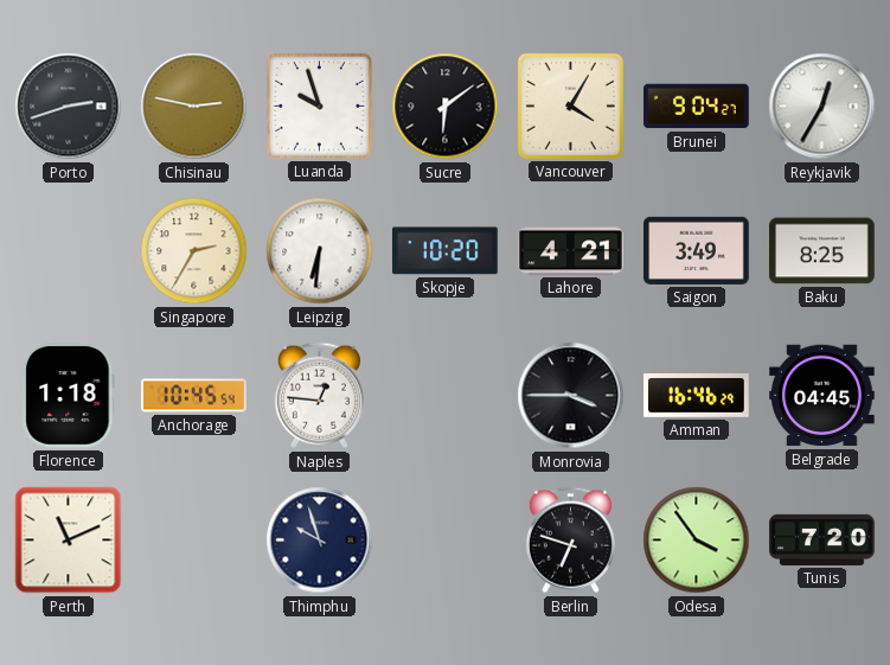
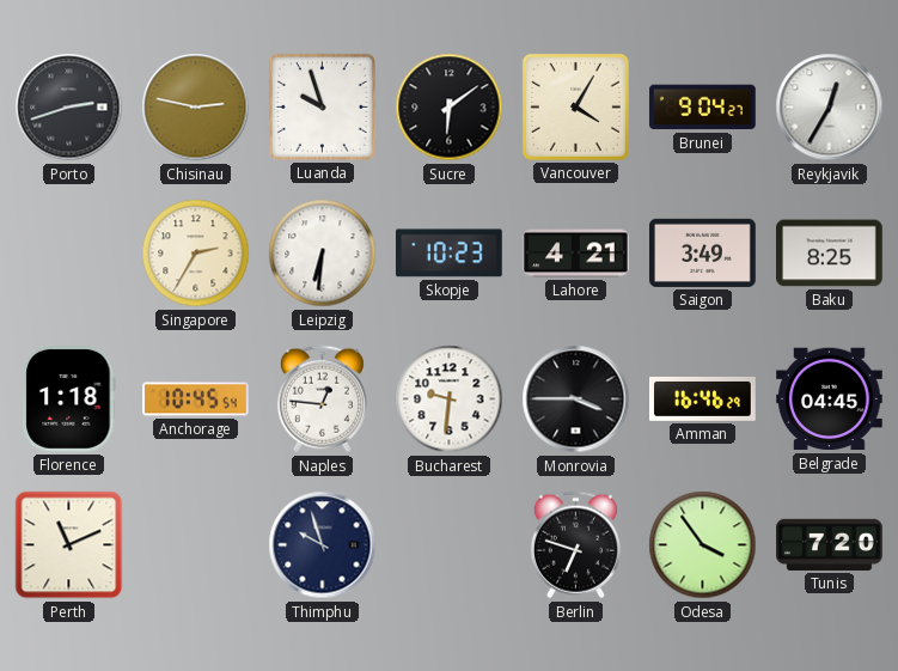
Skopje: 10:20 -> 10:23 (448, 254)
Bucharest: none -> 9:31 (450, 399)
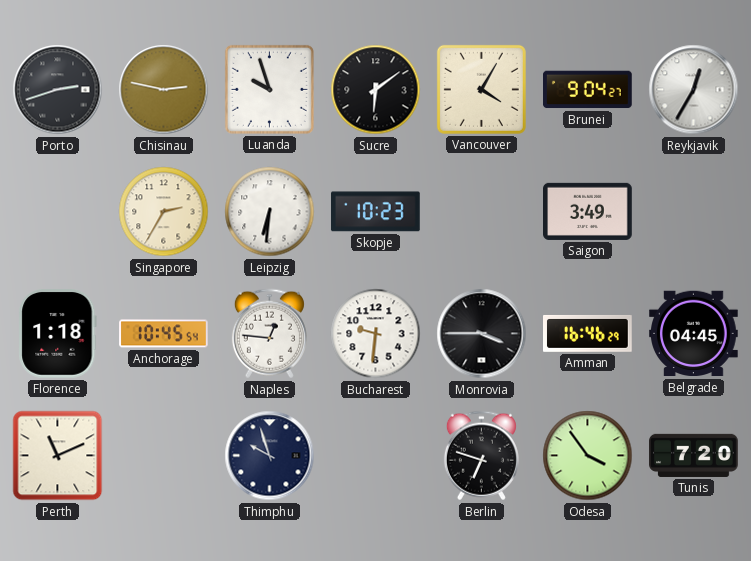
Lahore: 4:21 -> none (576, 254)
Baku: 8:25 -> none (830, 254)
